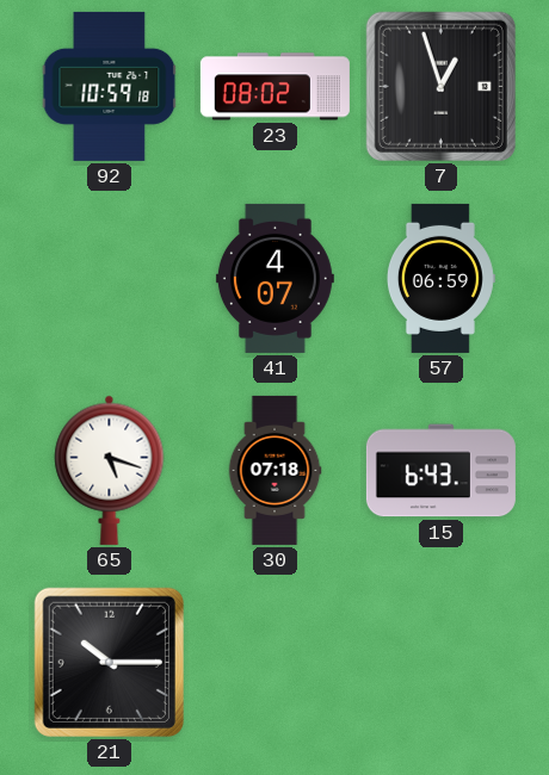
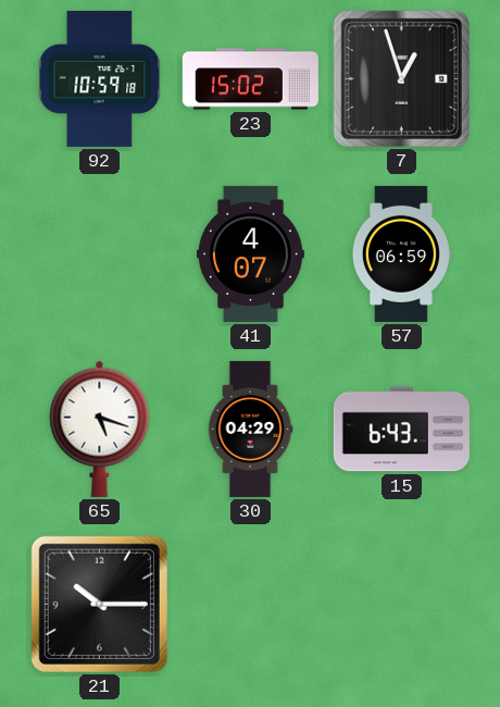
23: 08:02 -> 15:02 (250, 79)
30: 07:18 -> 04:29 (250, 429)
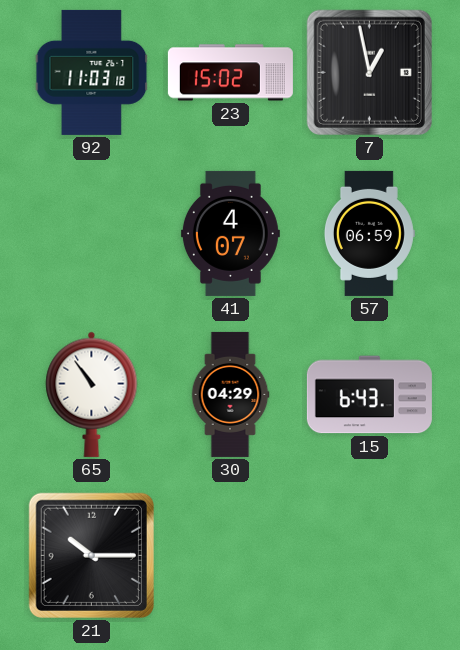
92: 10:59 -> 11:03 (92, 72)
7: 12:57 -> 12:58 (369, 72)
65: 5:18 -> 10:54 (92, 394)
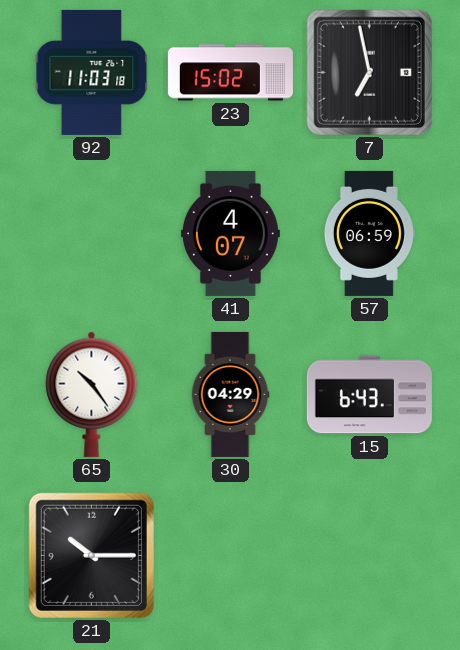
7: 12:58 -> 6:58 (369, 72)
65: 10:54 -> 10:24 (92, 394)
